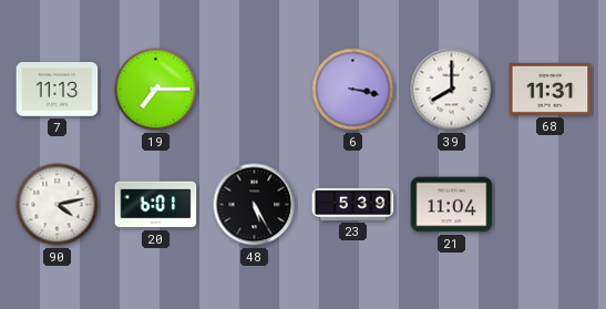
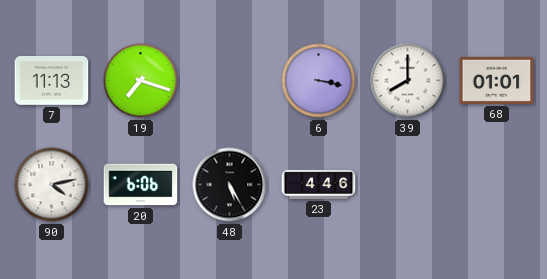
19: 7:15 -> 7:18 (141, 81)
68: 11:31 -> 01:01 (497, 80)
20: 6:01 -> 6:06 (141, 185)
23: 5:39 -> 4:46 (319, 184)
21: 11:04 -> none (452, 205)
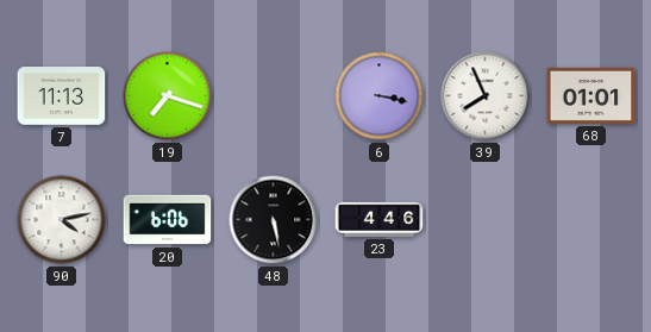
39: 8:00 -> 7:56 (486, 96)
48: 5:25 -> 5:28 (274, 220)
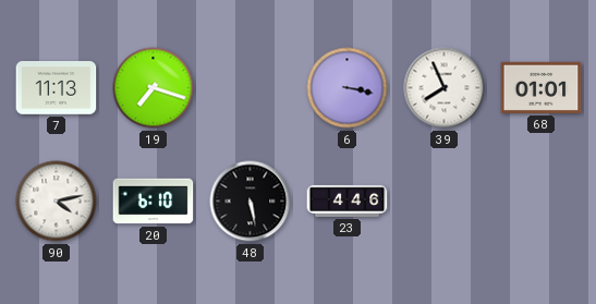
20: 6:06 -> 6:10 (154, 202)
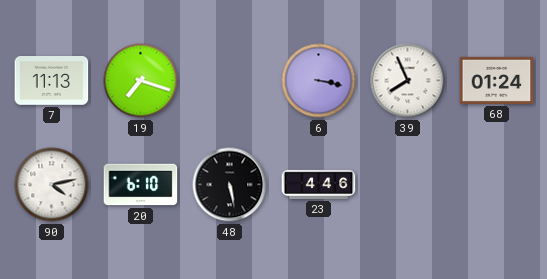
68: 01:01 -> 01:24 (497, 80)
